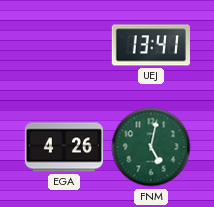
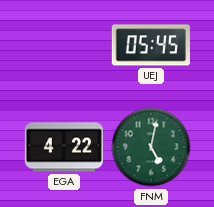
UEJ: 13:41 -> 05:45 (151, 45)
EGA: 4:26 -> 4:22 (64, 147)
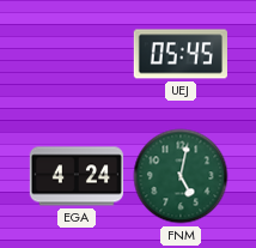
EGA: 4:22 -> 4:24 (77, 176)
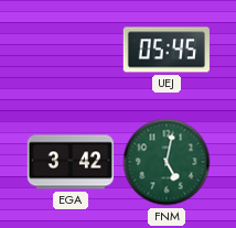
EGA: 4:24 -> 3:42 (71, 162)
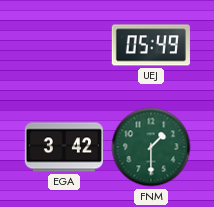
UEJ: 05:45 -> 05:49 (151, 45)
FNM: 5:02 -> 1:30 (151, 147)
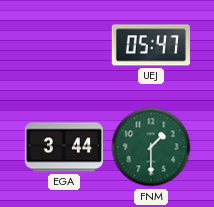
UEJ: 05:49 -> 05:47 (151, 45)
EGA: 3:42 -> 3:44 (64, 147)
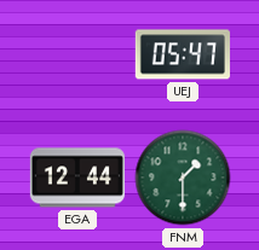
EGA: 3:44 -> 12:44 (77, 178)
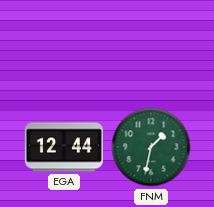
UEJ: 05:47 -> none (183, 54)
FNM: 1:30 -> 1:32 (151, 147)
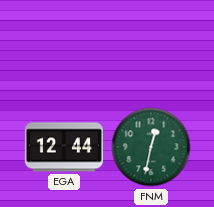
FNM: 1:32 -> 12:32 (151, 147)
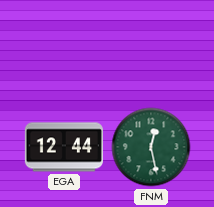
FNM: 12:32 -> 12:28 (151, 147)
